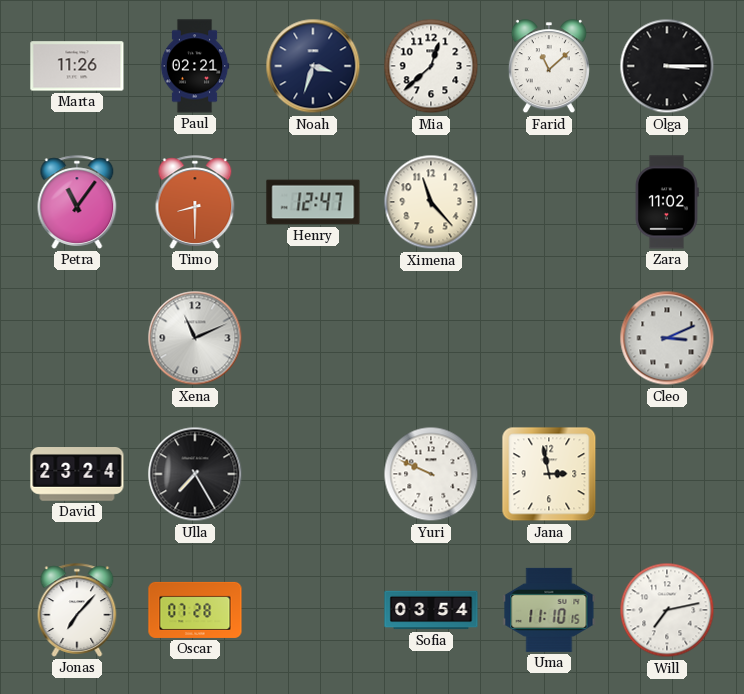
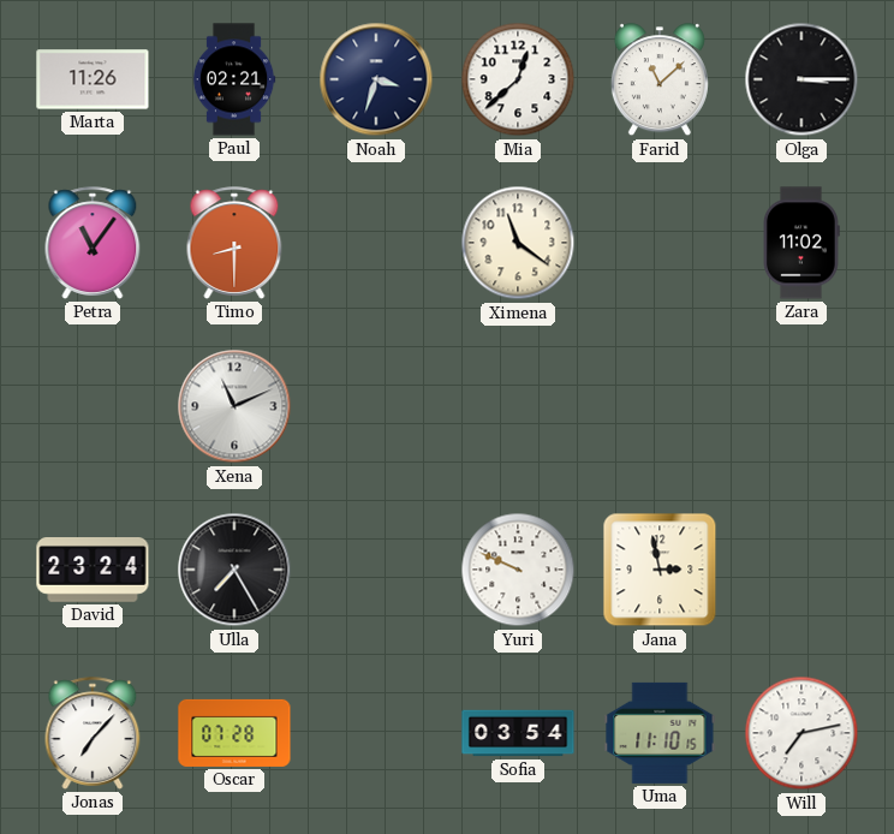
Henry: 12:47 -> none (313, 202)
Ximena: 11:23 -> 11:21 (518, 243)
Cleo: 3:11 -> none (667, 338)
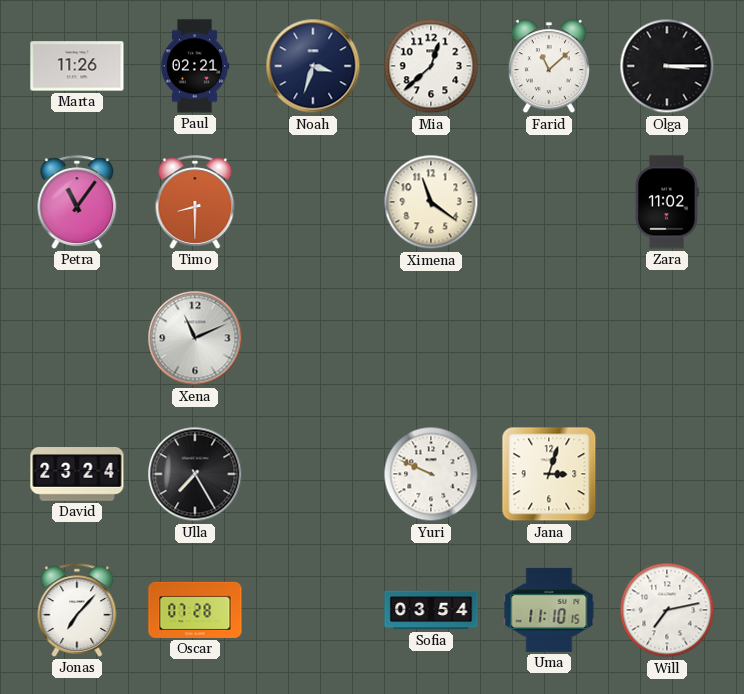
Jana: 2:58 -> 3:03 (549, 474)
